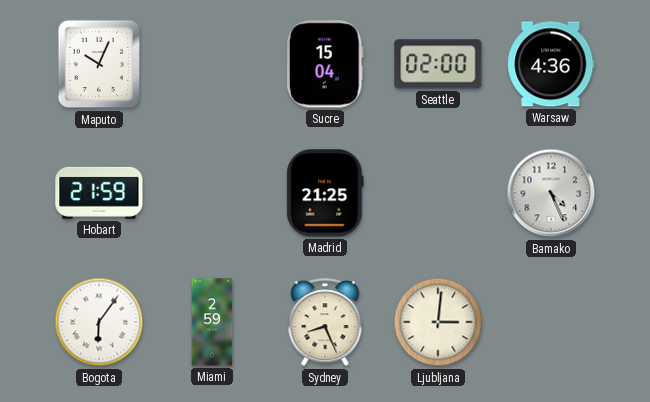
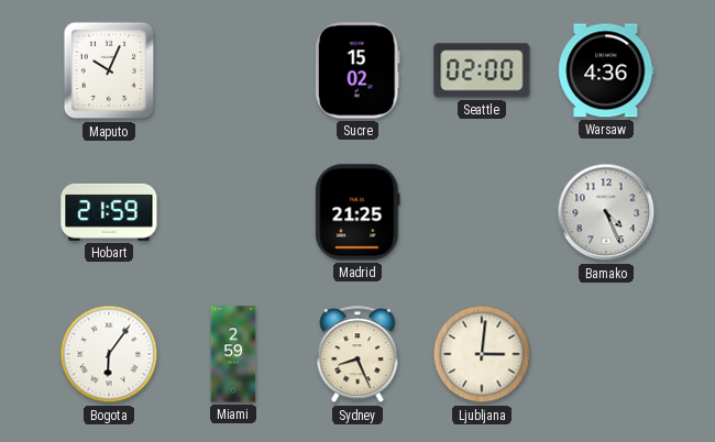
Sucre: 15:04 -> 15:02 (358, 70)
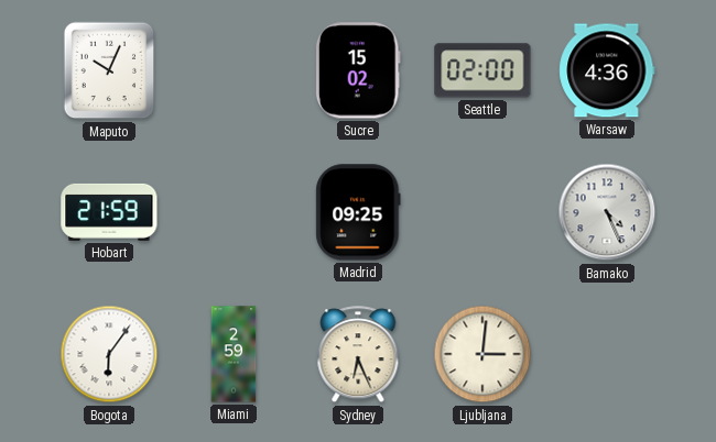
Madrid: 21:25 -> 09:25 (358, 212)
Sydney: 8:26 -> 6:26 (358, 355)
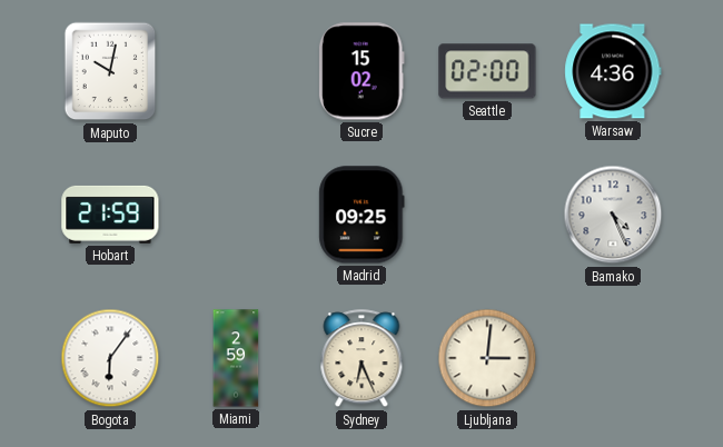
Maputo: 10:04 -> 10:02 (110, 71)
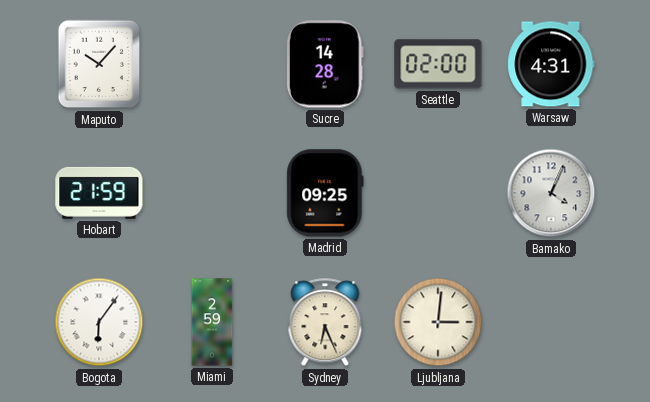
Maputo: 10:02 -> 10:07 (99, 64)
Sucre: 15:02 -> 14:28 (325, 64)
Warsaw: 4:36 -> 4:31 (551, 64)
Bamako: 4:26 -> 4:04 (551, 193)
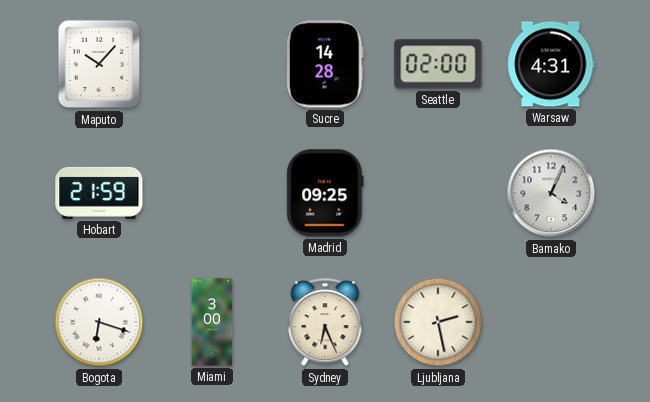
Bogota: 6:06 -> 6:18 (99, 322)
Miami: 2:59 -> 3:00 (212, 322)
Ljubljana: 3:01 -> 2:28 (438, 322)
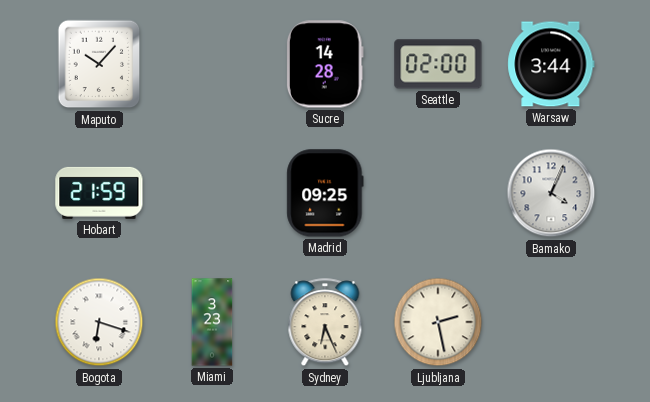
Warsaw: 4:31 -> 3:44 (551, 64)
Miami: 3:00 -> 3:23 (212, 322)
